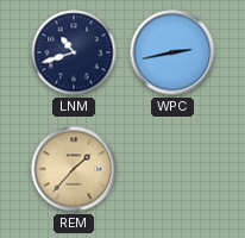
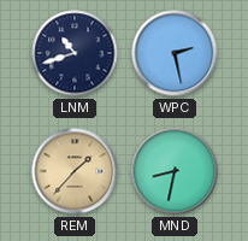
WPC: 2:43 -> 2:28 (175, 53)
MND: none -> 8:32 (175, 171)
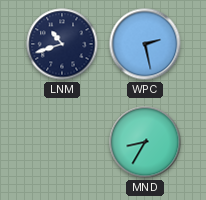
REM: 1:37 -> none (75, 171)
MND: 8:32 -> 8:35 (145, 142)
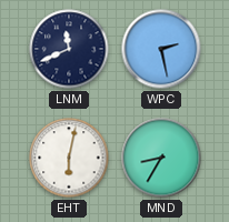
LNM: 10:42 -> 11:41 (69, 49)
EHT: none -> 6:02 (69, 158)
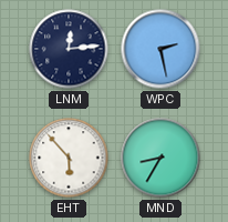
LNM: 11:41 -> 12:14 (69, 49)
EHT: 6:02 -> 5:53 (69, 158)
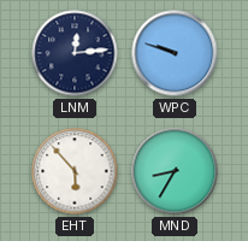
WPC: 2:28 -> 9:48 (175, 53)
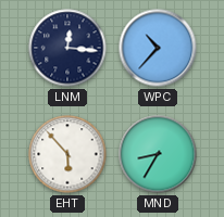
LNM: 12:14 -> 12:16 (67, 48)
WPC: 9:48 -> 10:37 (158, 48)
